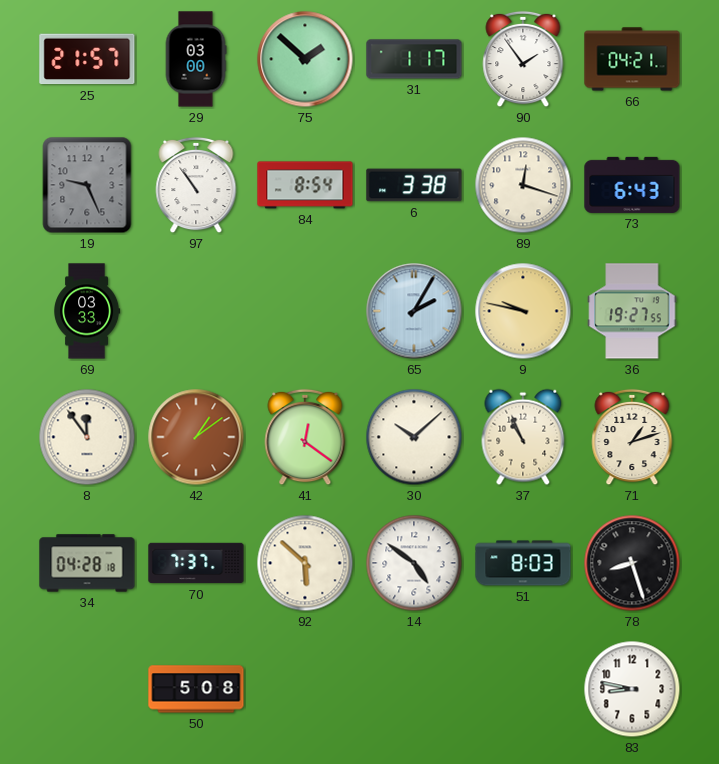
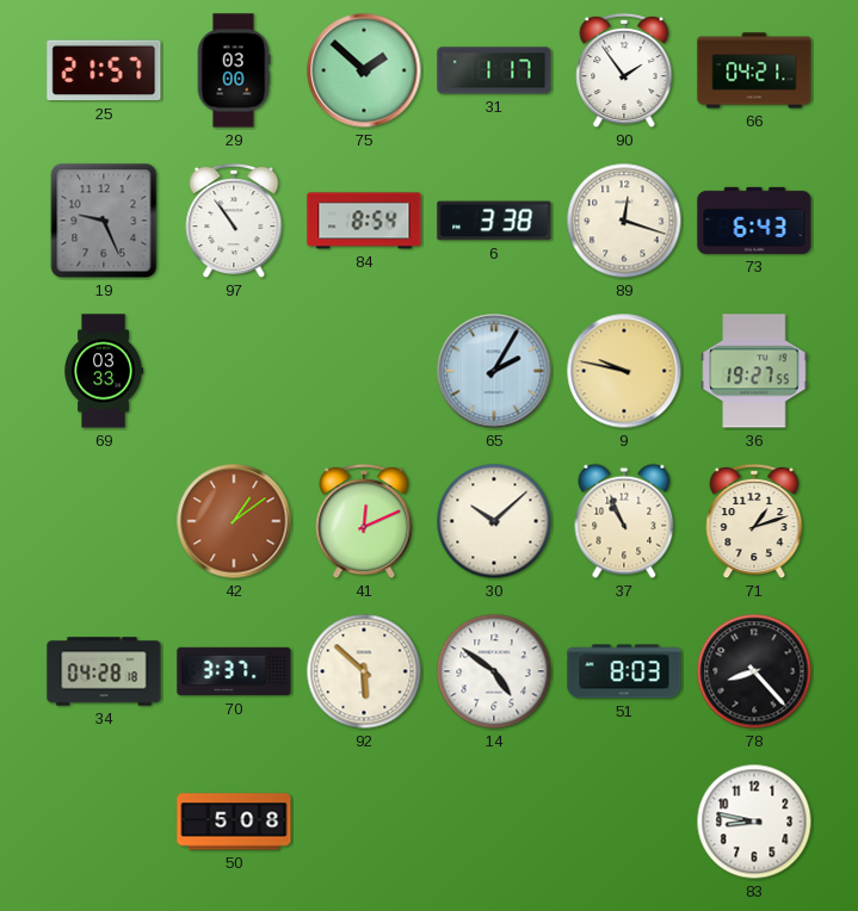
8: 11:54 -> none (87, 437)
41: 12:21 -> 12:11 (364, 521)
70: 7:37 -> 3:37 (234, 671)
78: 8:27 -> 8:23 (754, 671)
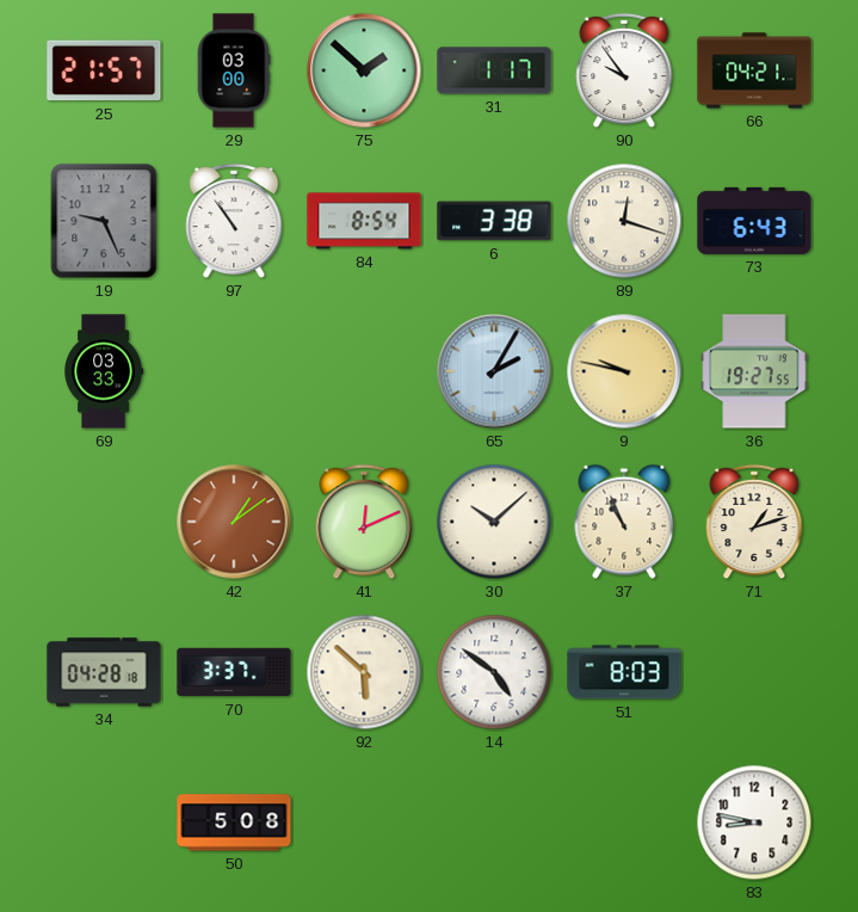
90: 1:54 -> 9:54 (624, 70)
78: 8:23 -> none (754, 671)
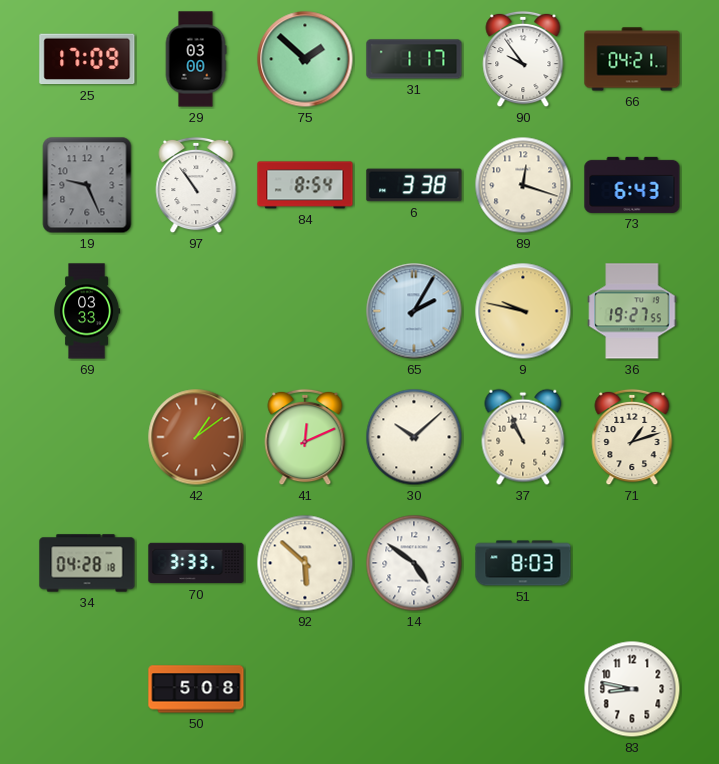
25: 21:57 -> 17:09 (87, 59)
70: 3:37 -> 3:33 (196, 563)
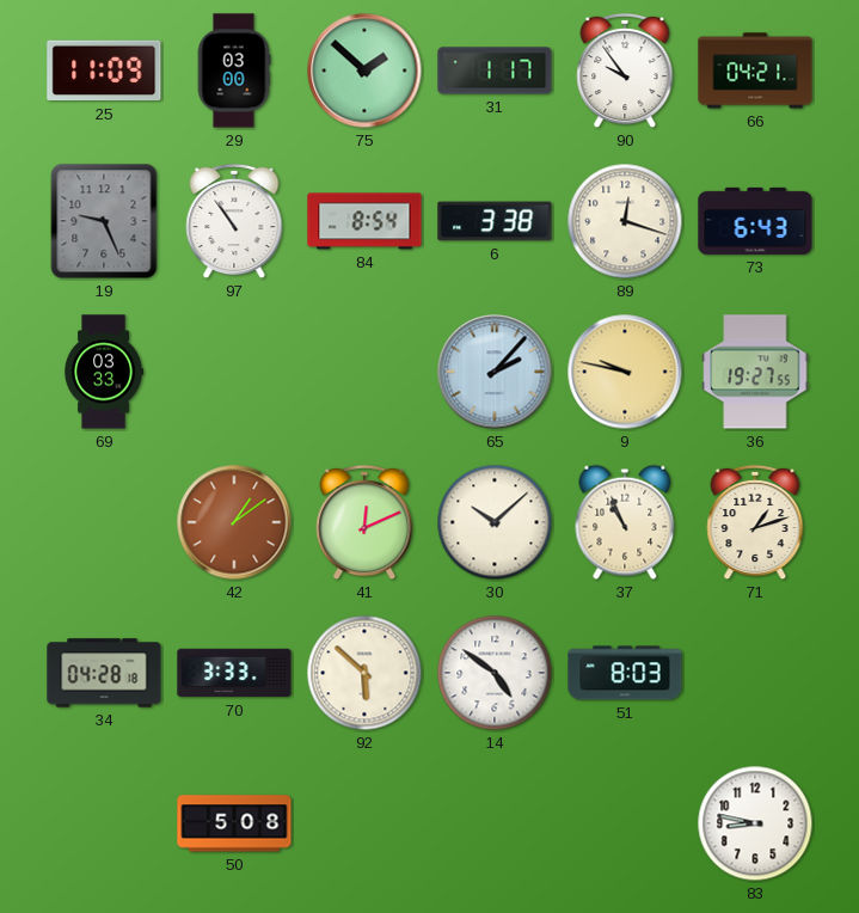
25: 17:09 -> 11:09 (104, 71)
65: 2:05 -> 2:07 (495, 372)
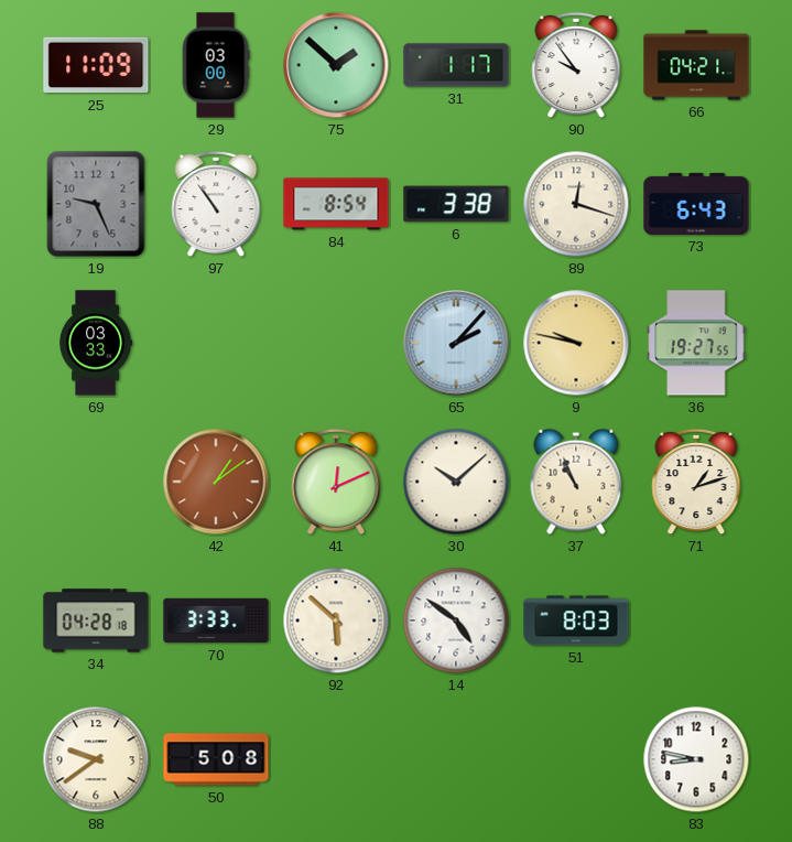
88: none -> 9:39 (96, 759)
